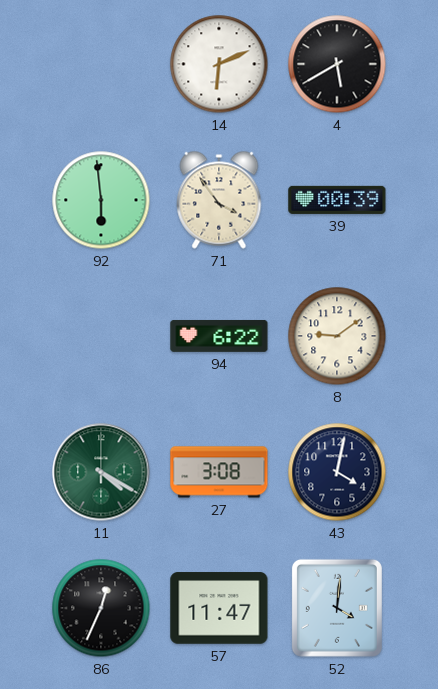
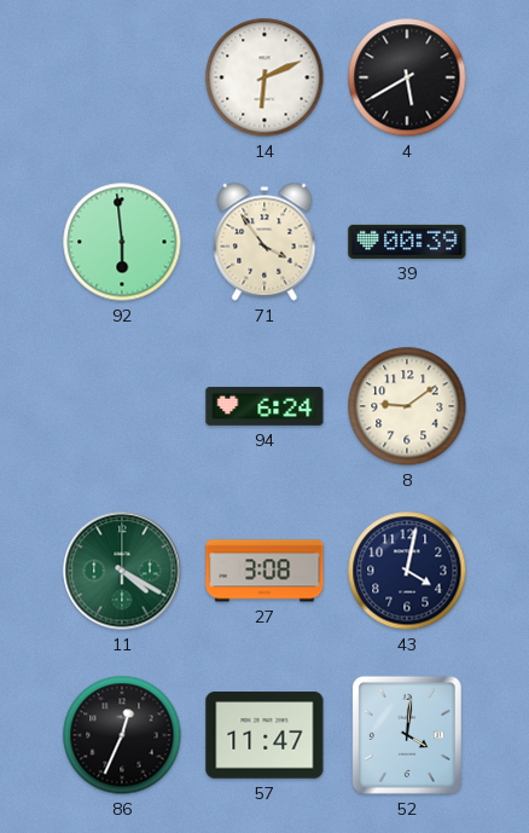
94: 6:22 -> 6:24 (264, 406)
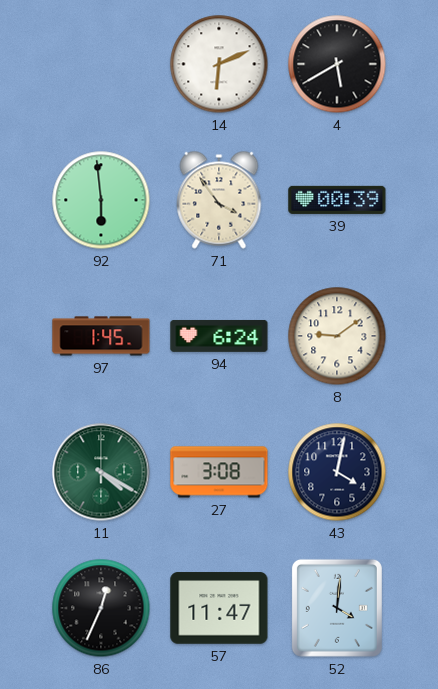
97: none -> 1:45 (101, 336)
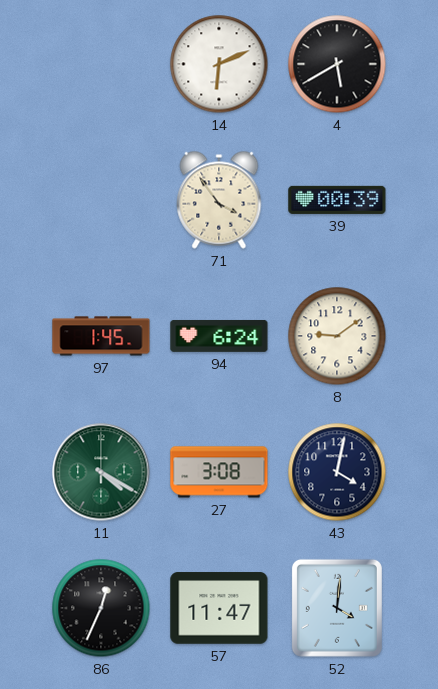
92: 5:59 -> none (101, 200)
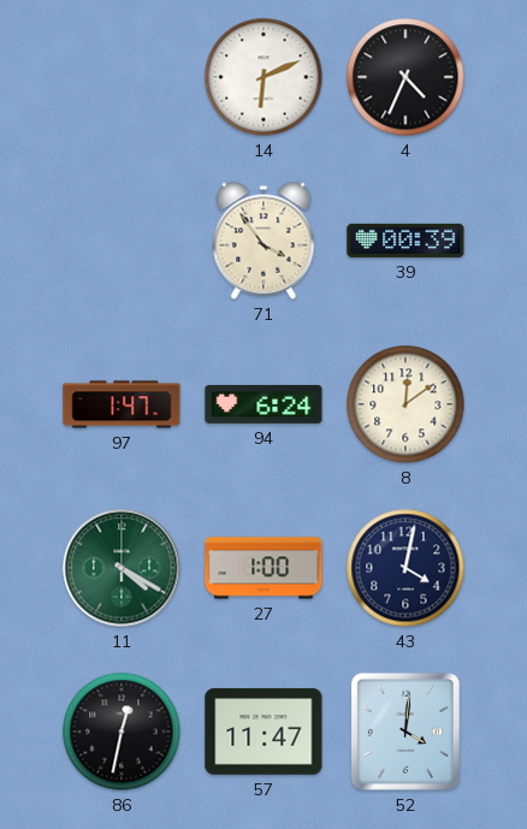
4: 5:40 -> 4:34 (405, 77)
97: 1:45 -> 1:47 (122, 404)
8: 9:09 -> 12:09 (405, 404)
27: 3:08 -> 1:00 (263, 568)
86: 12:34 -> 12:32 (122, 732)
